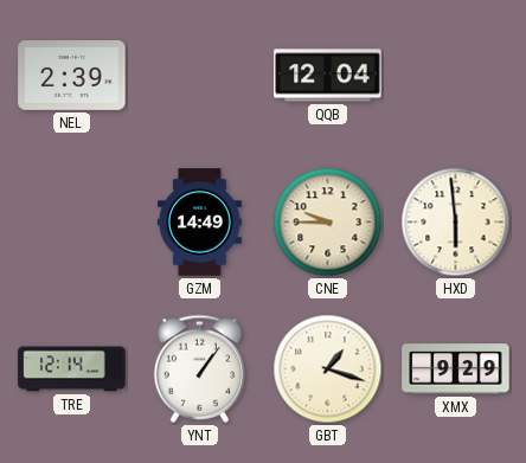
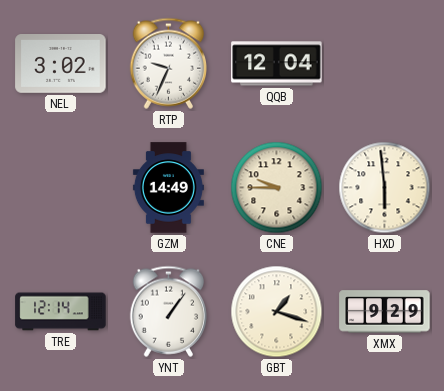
NEL: 2:39 -> 3:02 (61, 64)
RTP: none -> 9:34 (169, 63)
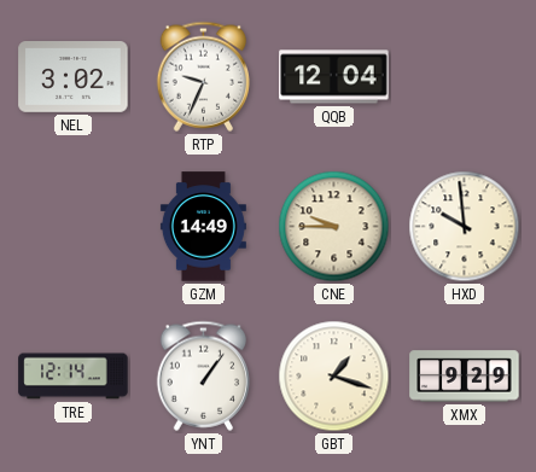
HXD: 5:59 -> 9:59 (465, 227)
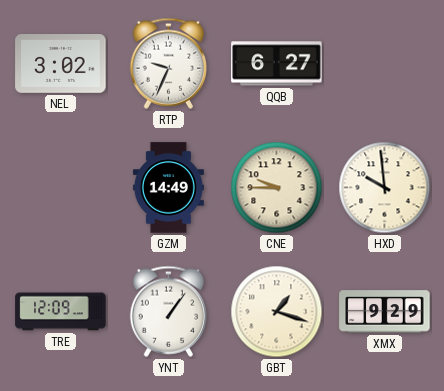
QQB: 12:04 -> 6:27 (277, 64)
TRE: 12:14 -> 12:09 (61, 312)
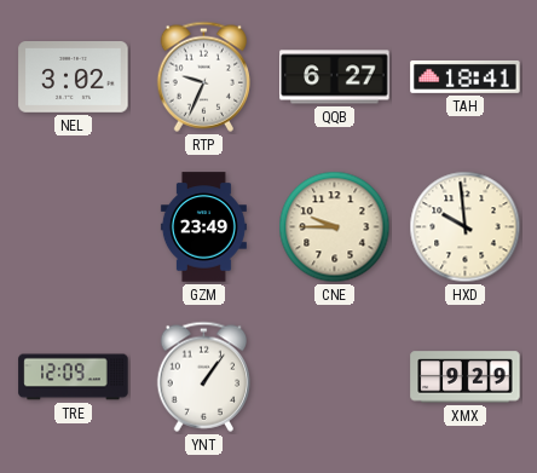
TAH: none -> 18:41 (466, 77)
GZM: 14:49 -> 23:49 (203, 227)
GBT: 1:18 -> none (277, 312)
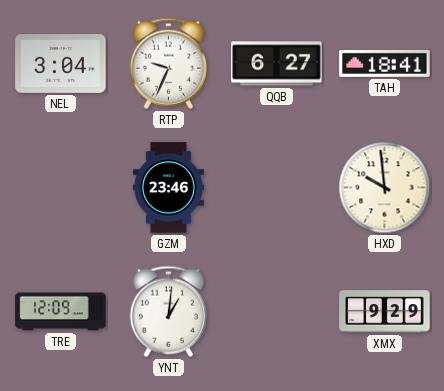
NEL: 3:02 -> 3:04 (61, 64)
GZM: 23:49 -> 23:46 (168, 188)
CNE: 9:45 -> none (335, 227)
YNT: 1:06 -> 1:01 (169, 311)
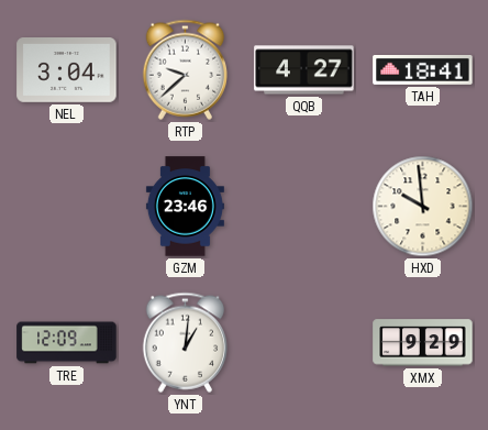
RTP: 9:34 -> 9:38 (186, 69)
QQB: 6:27 -> 4:27 (304, 70)
